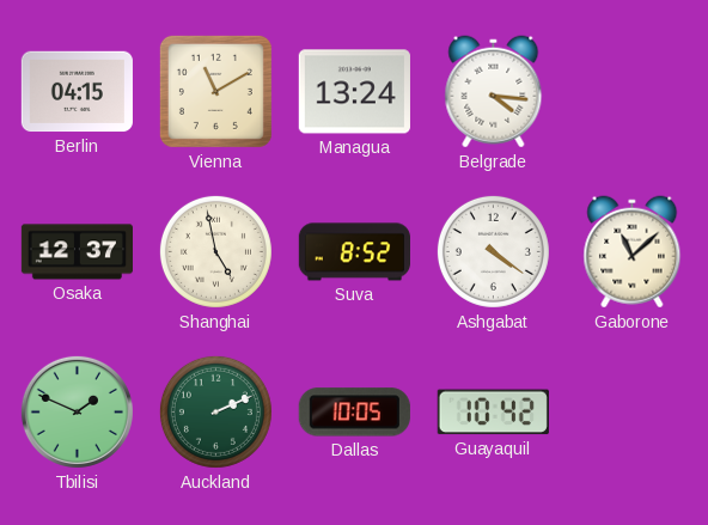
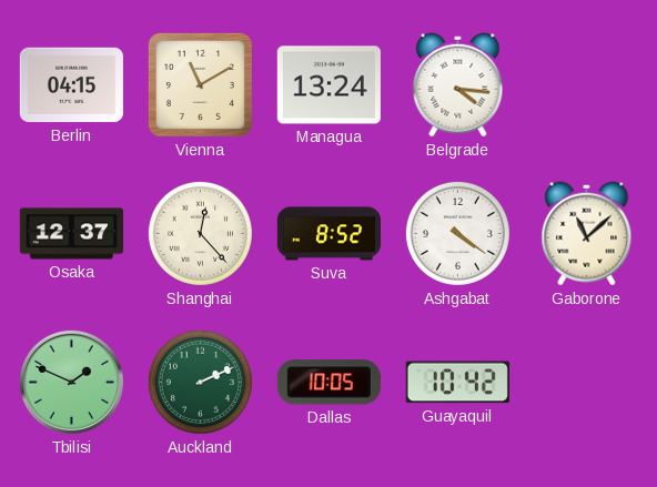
Shanghai: 4:58 -> 12:23 (200, 233)
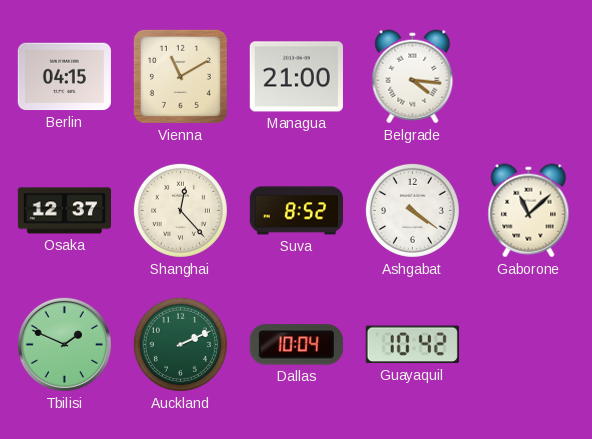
Managua: 13:24 -> 21:00 (296, 77)
Dallas: 10:05 -> 10:04 (296, 345)
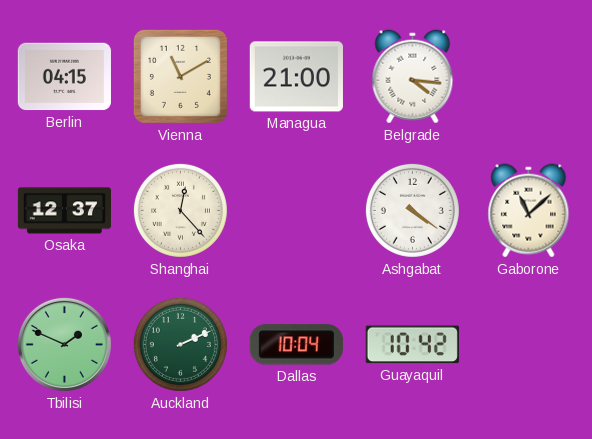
Suva: 8:52 -> none (296, 211)
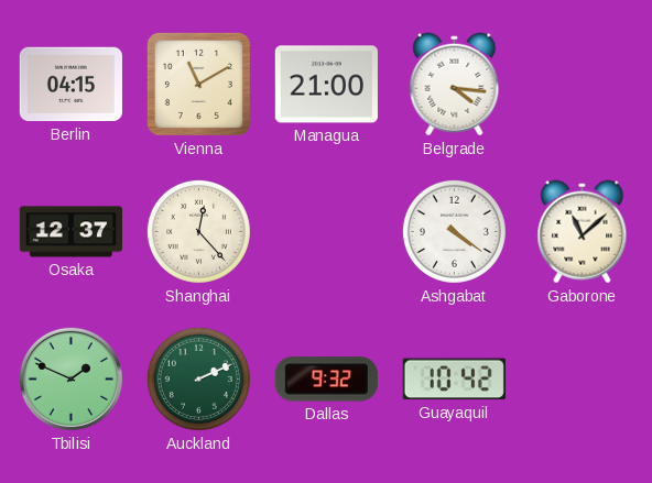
Dallas: 10:04 -> 9:32 (326, 380)
